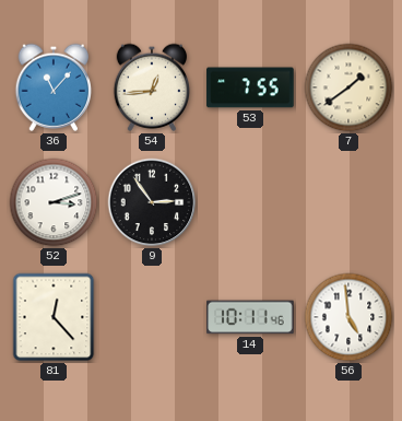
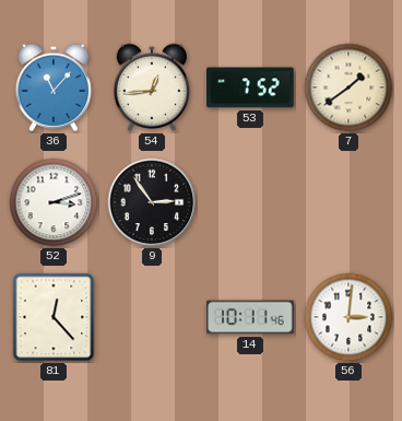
53: 7:55 -> 7:52 (250, 87)
56: 4:59 -> 3:01 (348, 317)
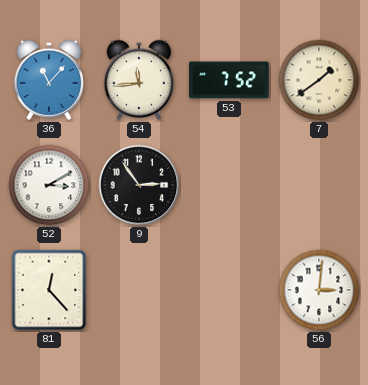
54: 12:44 -> 11:44 (138, 80)
52: 3:12 -> 3:10 (49, 185)
14: 10:11 -> none (250, 317)
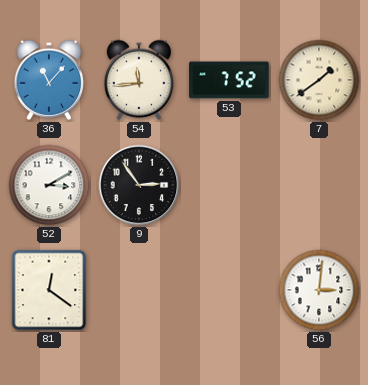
81: 12:23 -> 12:21 (49, 290)
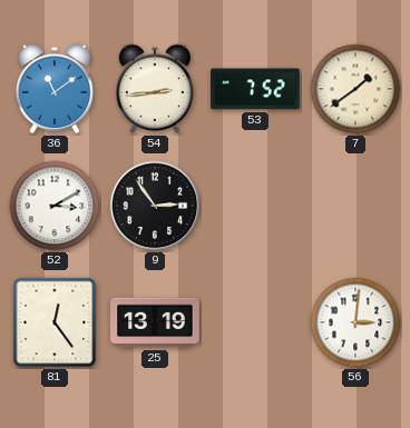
36: 11:07 -> 11:09 (53, 89)
54: 11:44 -> 2:44 (154, 89)
81: 12:21 -> 12:24 (55, 322)
25: none -> 13:19 (155, 322)
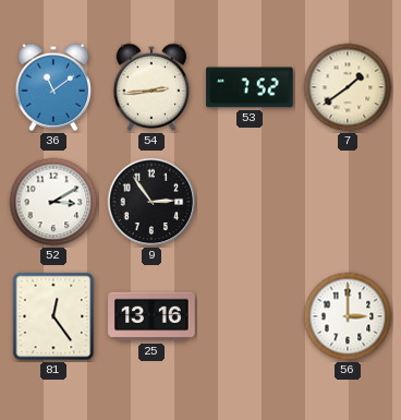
25: 13:19 -> 13:16 (151, 316)
56: 3:01 -> 3:00 (348, 316)
